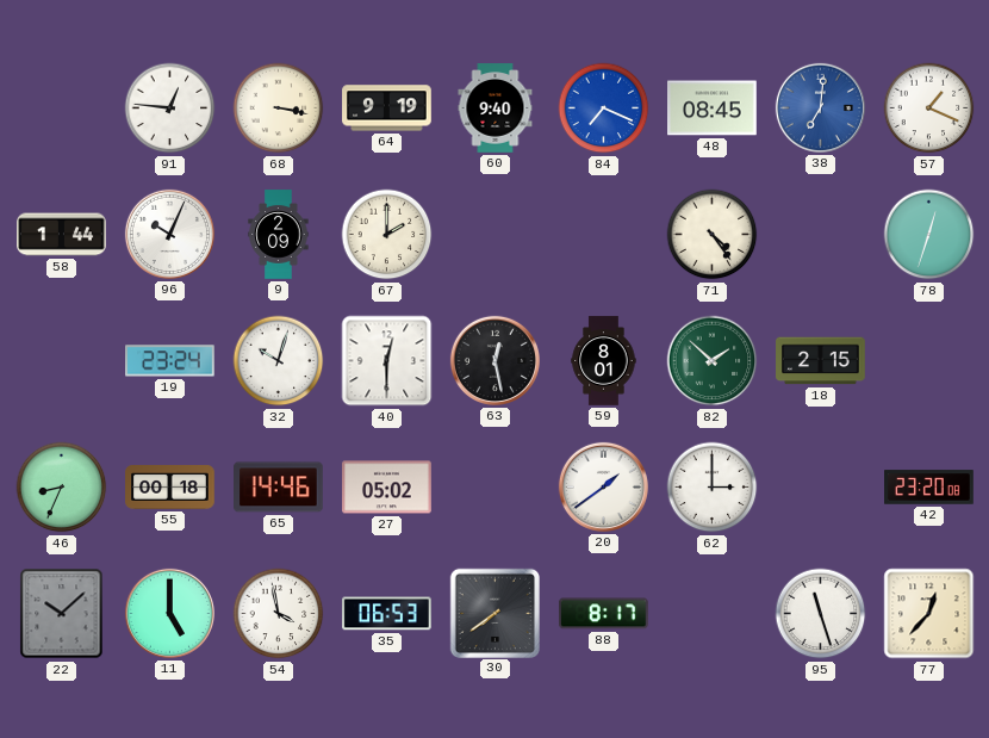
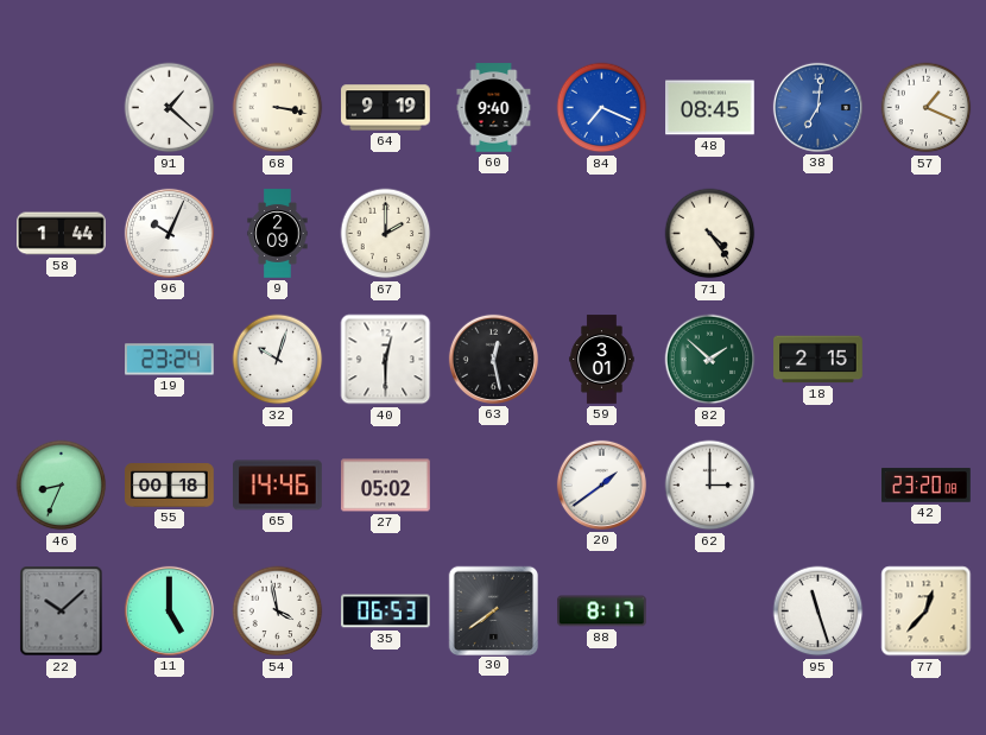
91: 12:46 -> 1:22 (170, 108)
78: 12:33 -> none (929, 235)
59: 8:01 -> 3:01 (602, 360)
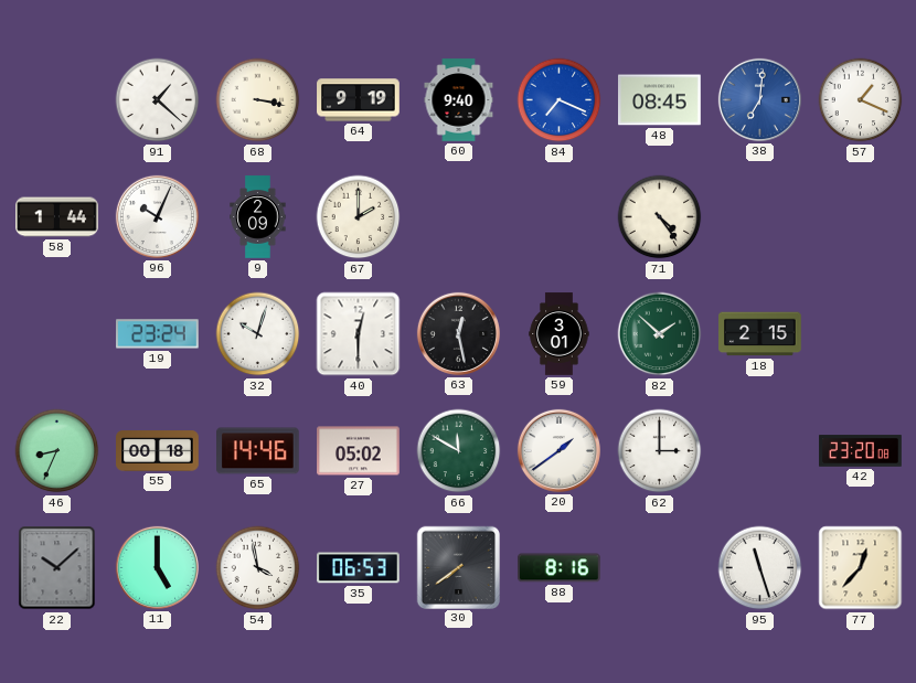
66: none -> 11:50 (459, 451)
88: 8:17 -> 8:16 (560, 568)
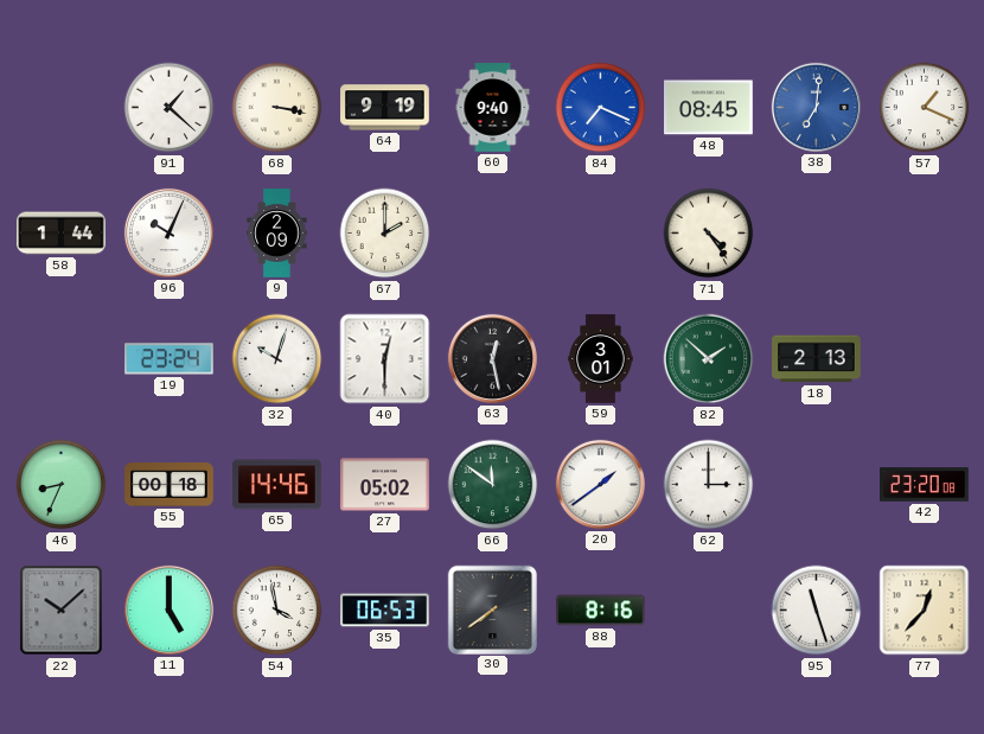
18: 2:15 -> 2:13 (817, 359)
66: 11:50 -> 11:51 (493, 485)
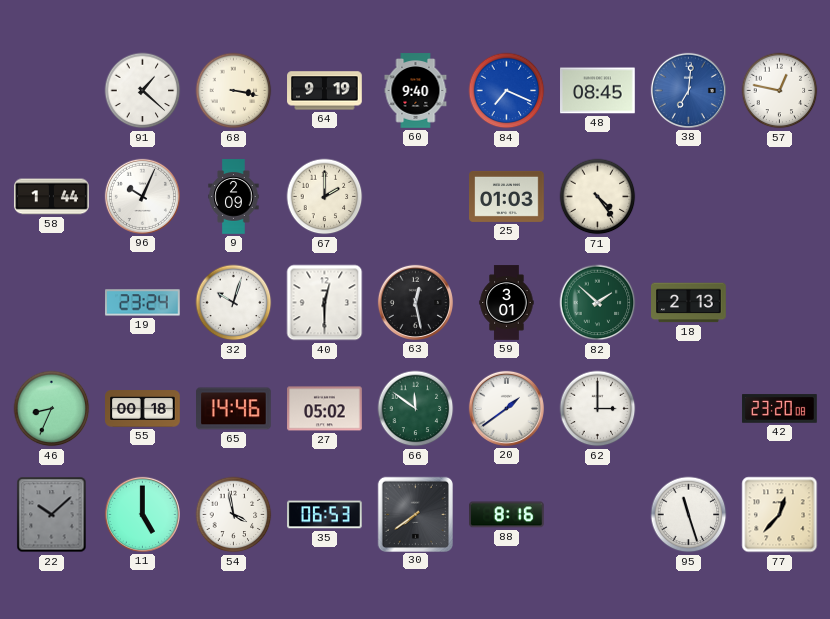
57: 1:19 -> 12:47 (780, 91)
25: none -> 01:03 (507, 196)
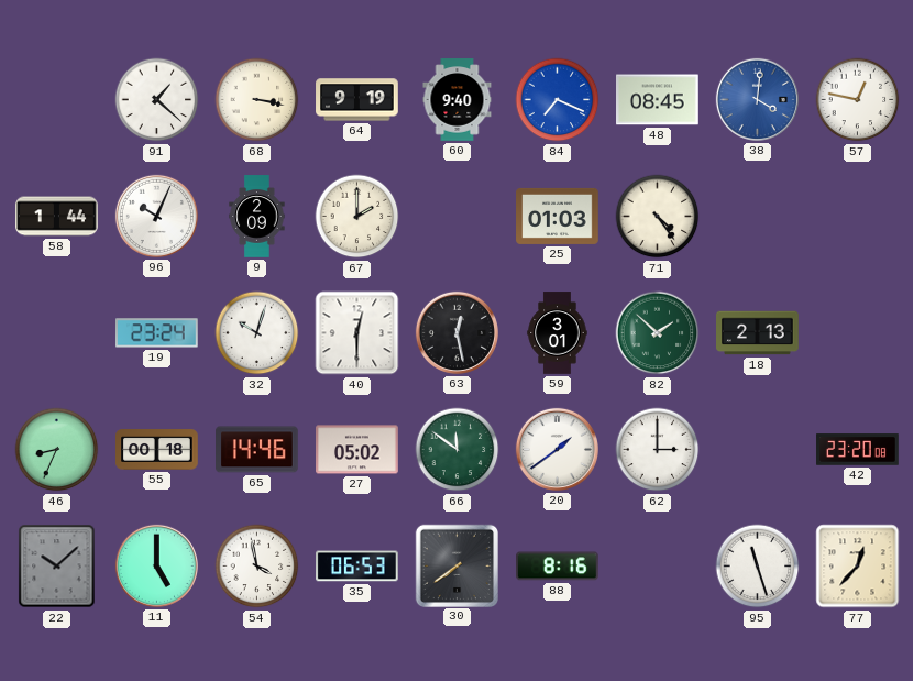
38: 7:01 -> 4:01 (757, 99)
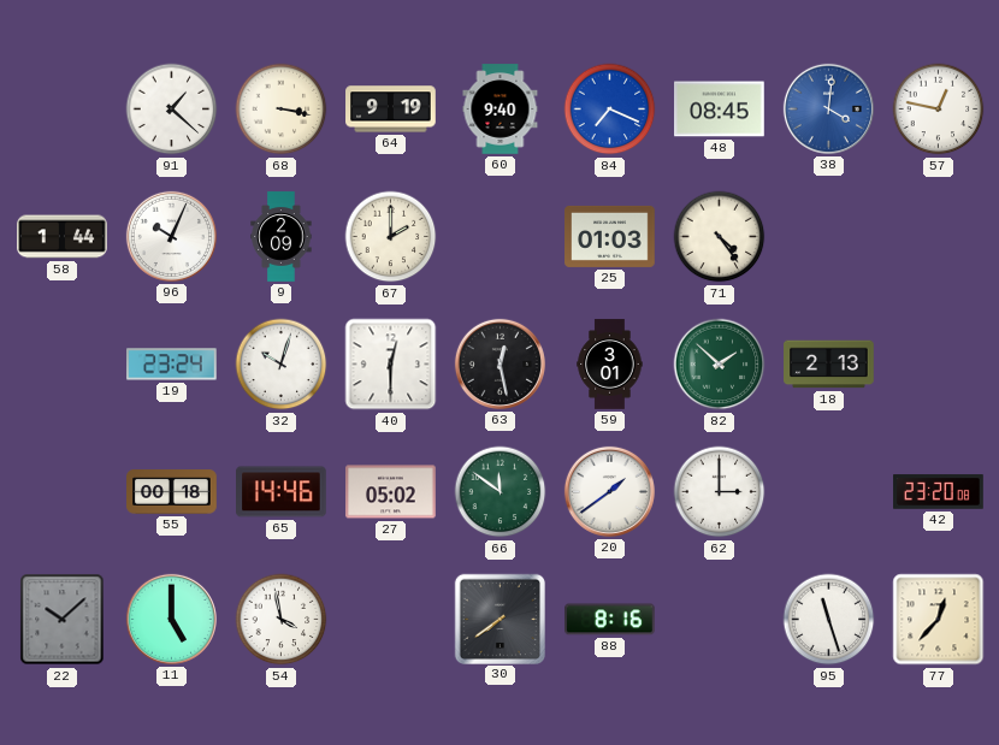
46: 8:34 -> none (57, 450)
35: 06:53 -> none (358, 567)
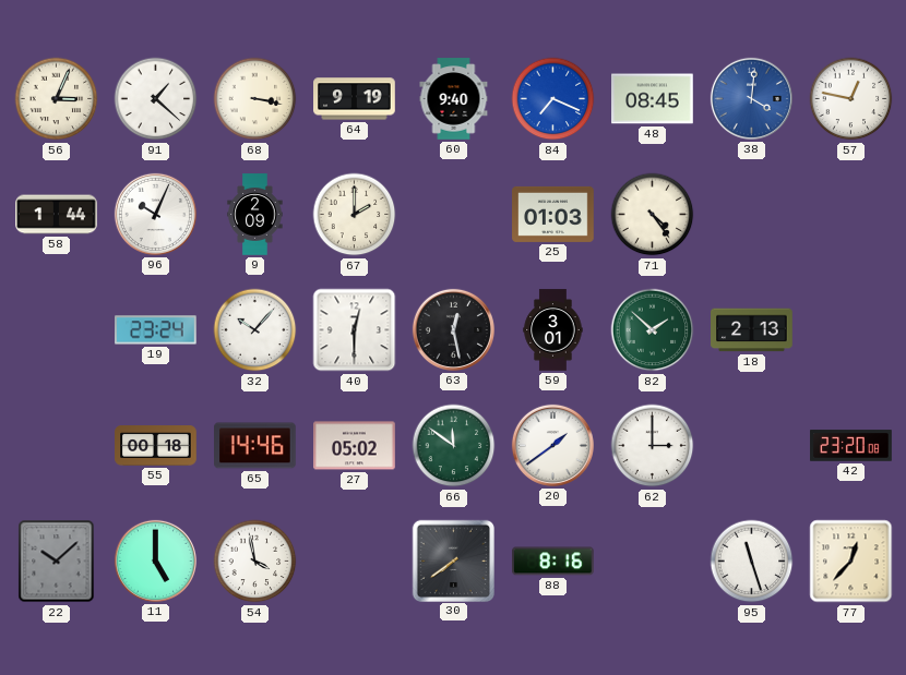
56: none -> 3:04 (57, 99)
32: 10:03 -> 10:07 (255, 330)
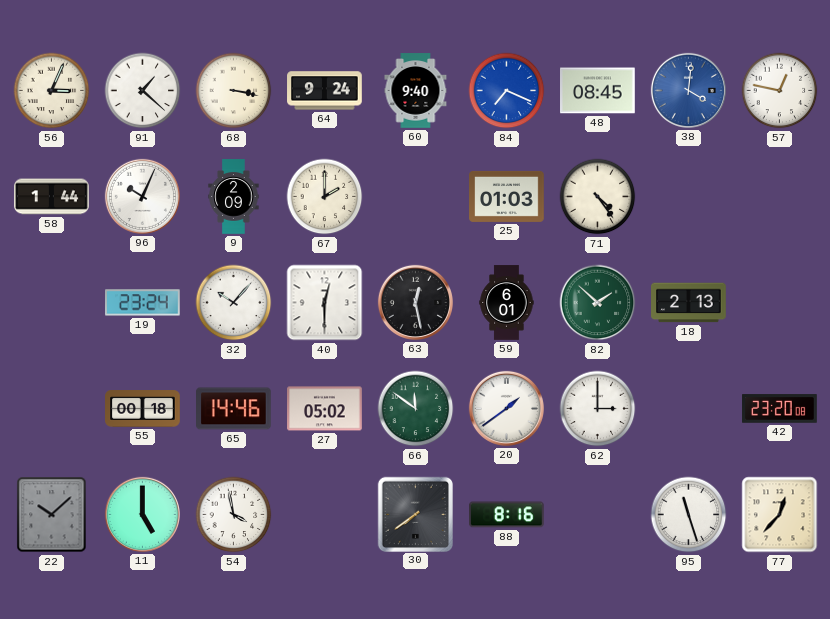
64: 9:19 -> 9:24 (325, 91)
59: 3:01 -> 6:01 (507, 303)
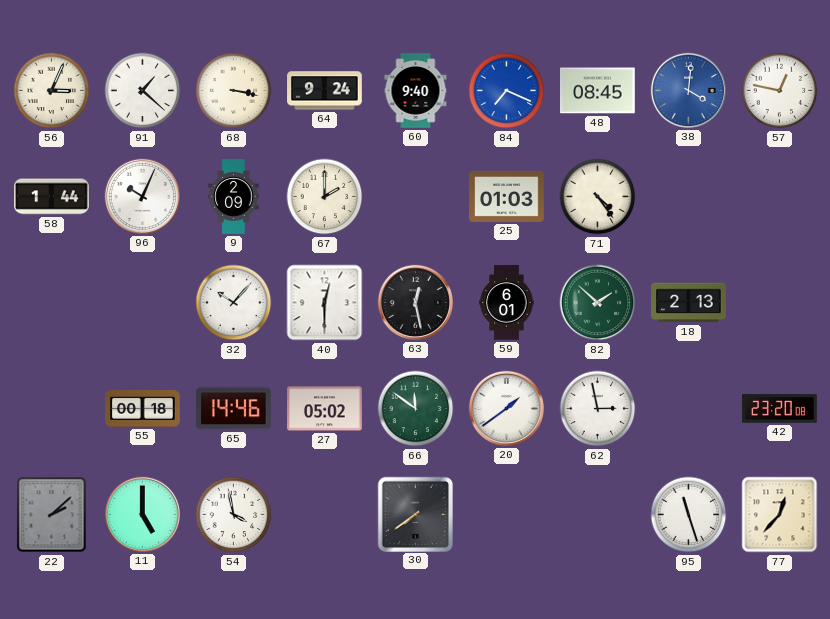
19: 23:24 -> none (143, 303)
62: 3:00 -> 2:58 (598, 409)
22: 10:08 -> 2:08 (52, 515)
88: 8:16 -> none (507, 515)
